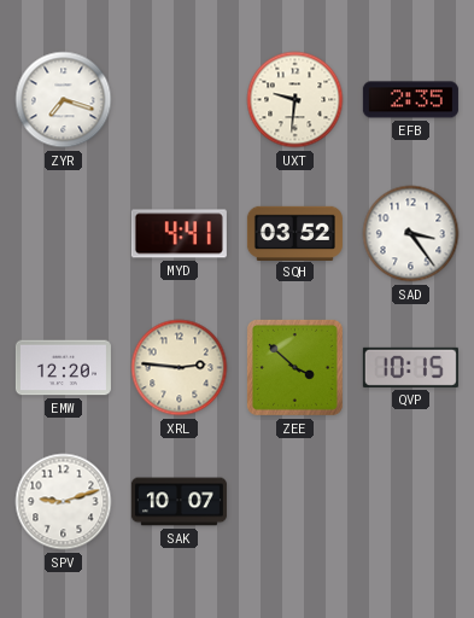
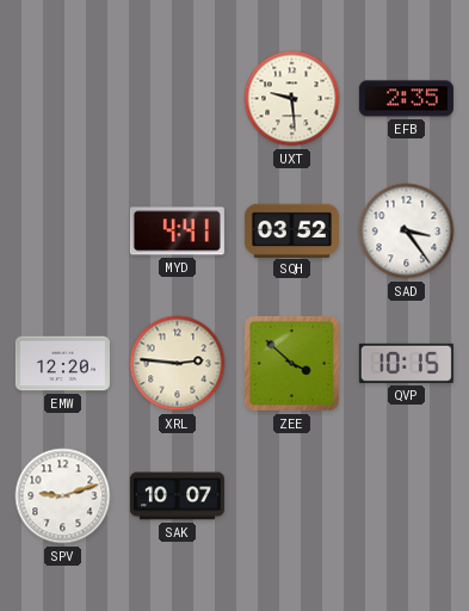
ZYR: 7:18 -> none (64, 100)
UXT: 9:31 -> 9:29 (292, 99)
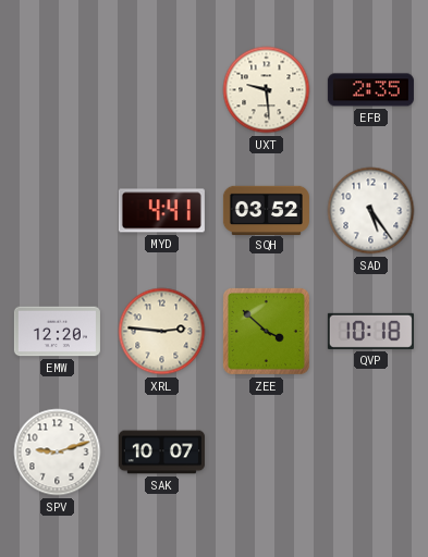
SAD: 3:24 -> 5:24 (371, 211)
QVP: 10:15 -> 10:18 (370, 331)
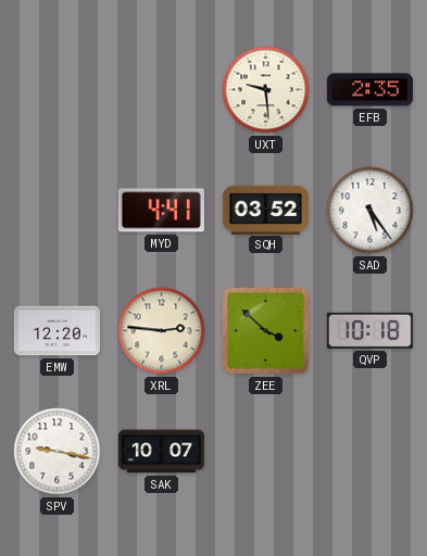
SPV: 9:12 -> 9:17 (58, 452)
